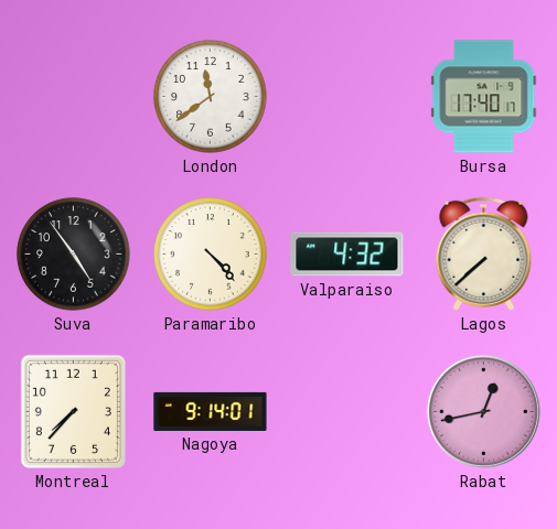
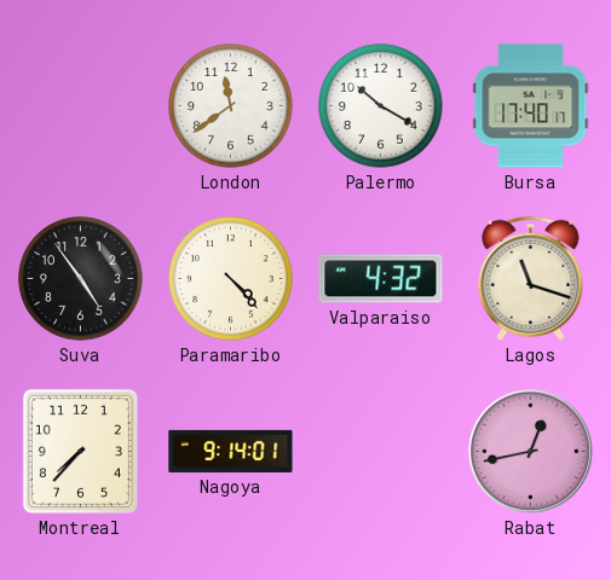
Palermo: none -> 10:20 (381, 106)
Lagos: 7:38 -> 11:18 (531, 278)
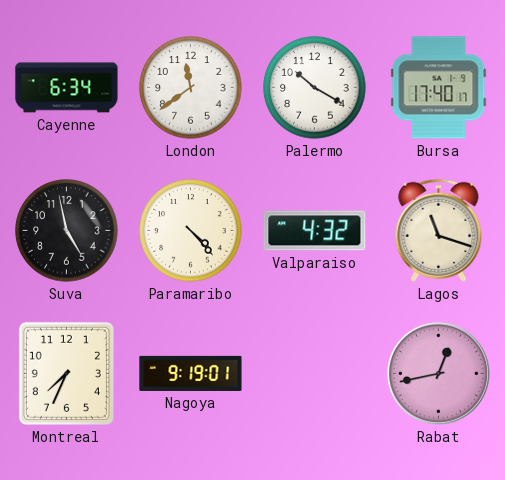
Cayenne: none -> 6:34 (67, 88)
Suva: 4:54 -> 4:58 (67, 231)
Montreal: 7:37 -> 7:34 (66, 373)
Nagoya: 9:14 -> 9:19 (191, 373)
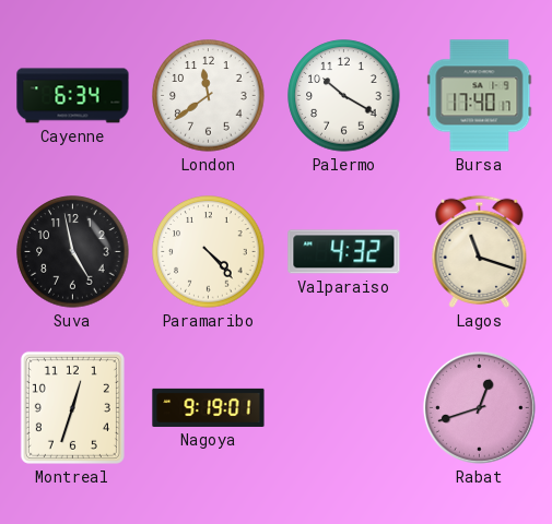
Montreal: 7:34 -> 12:33 (72, 407)
Rabat: 12:43 -> 12:42 (479, 407)
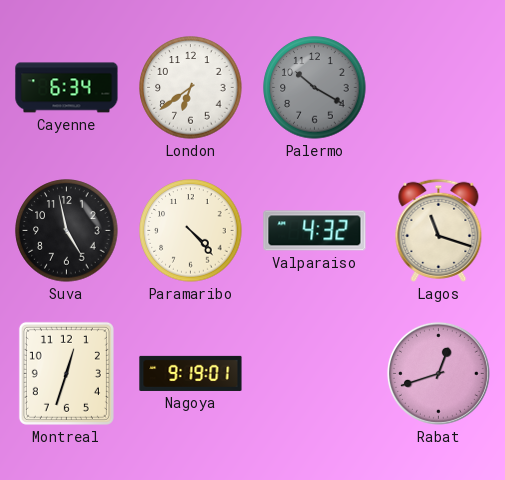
London: 11:39 -> 6:39 (191, 88)
Palermo dial: white -> grey (315, 88)
Bursa: 17:40 -> none (480, 96)
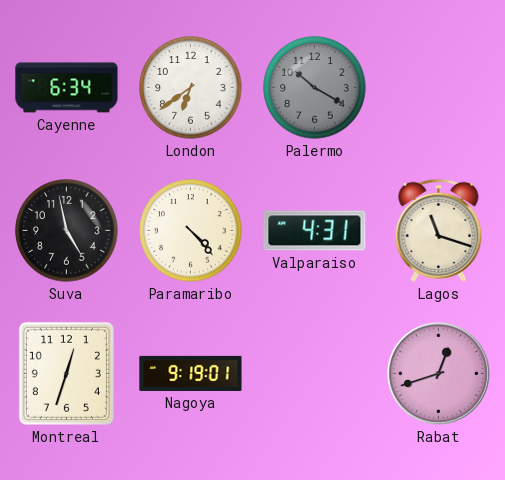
Valparaiso: 4:32 -> 4:31 (315, 231)
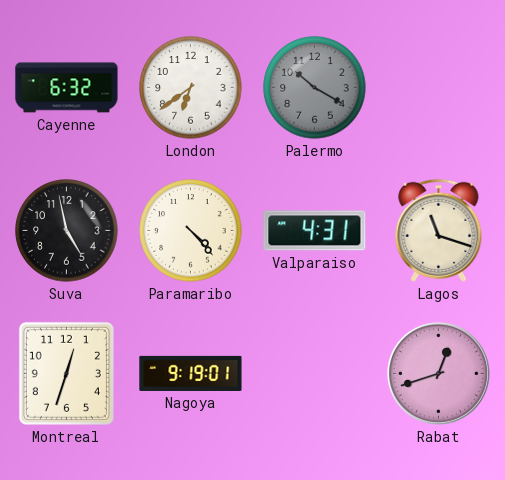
Cayenne: 6:34 -> 6:32 (67, 88)
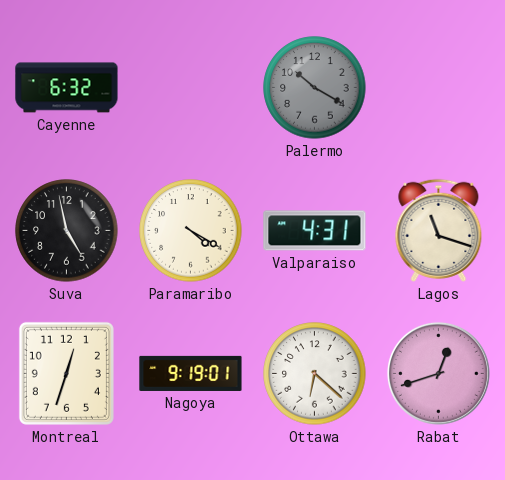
London: 6:39 -> none (191, 88)
Paramaribo: 4:23 -> 4:20 (191, 231)
Ottawa: none -> 6:22 (315, 374)
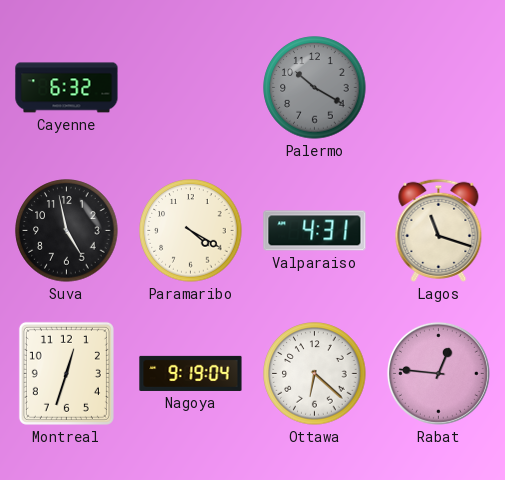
Nagoya: 9:19:01 -> 9:19:04 (191, 373)
Rabat: 12:42 -> 12:46 (438, 373)
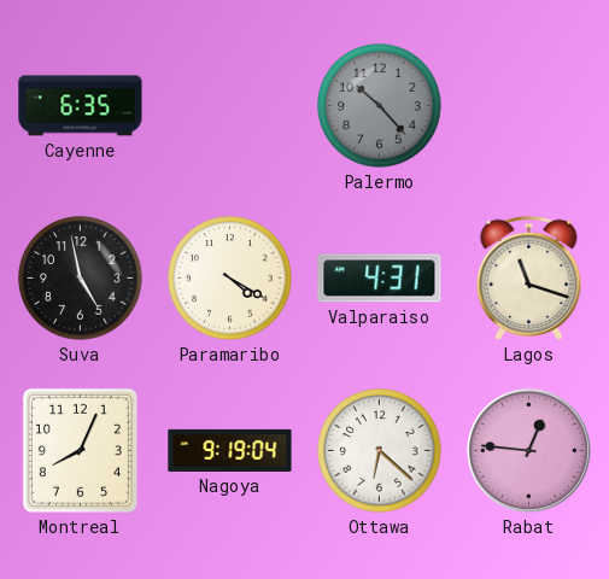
Cayenne: 6:32 -> 6:35 (81, 106)
Palermo: 10:20 -> 10:23 (380, 106)
Montreal: 12:33 -> 8:04 (80, 450)
